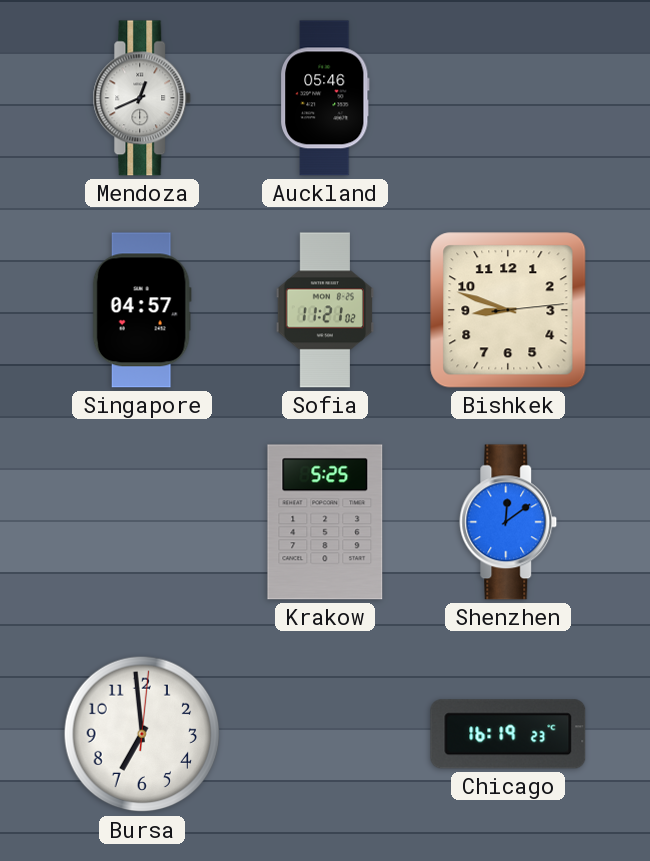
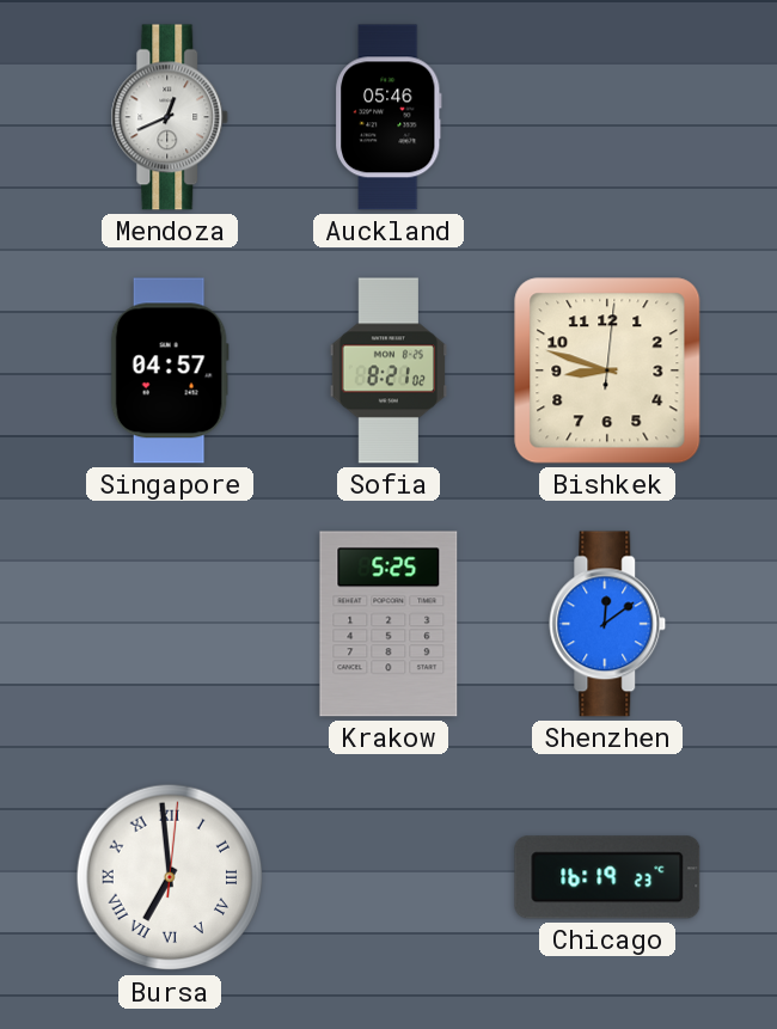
Sofia: 11:21 -> 8:21 (389, 370)
Bishkek: 8:48:14 -> 8:48:01 (607, 370)
Bursa numerals: Arabic -> Roman (170, 877)
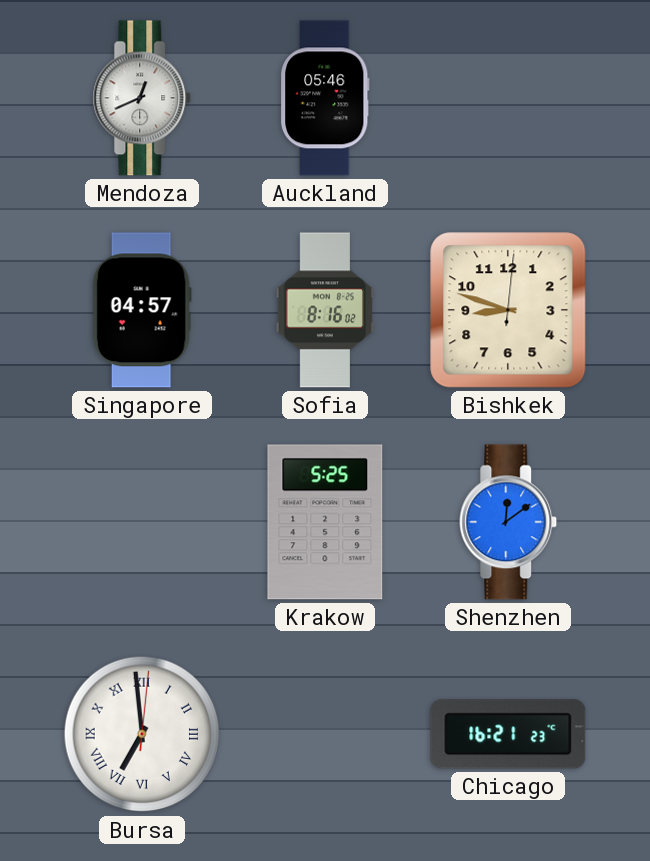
Sofia: 8:21 -> 8:16 (325, 310)
Chicago: 16:19 -> 16:21 (508, 734)
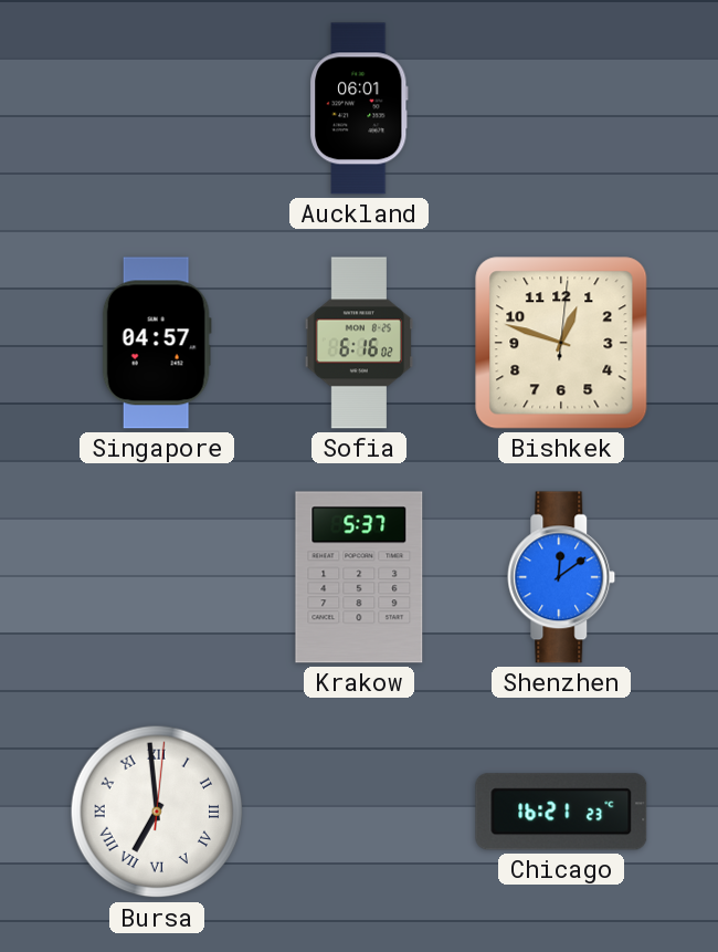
Mendoza: 12:41 -> none (142, 98)
Auckland: 05:46 -> 06:01 (360, 108)
Sofia: 8:16 -> 6:16 (359, 343)
Bishkek: 8:48 -> 12:48 (561, 343)
Krakow: 5:25 -> 5:37 (359, 577)
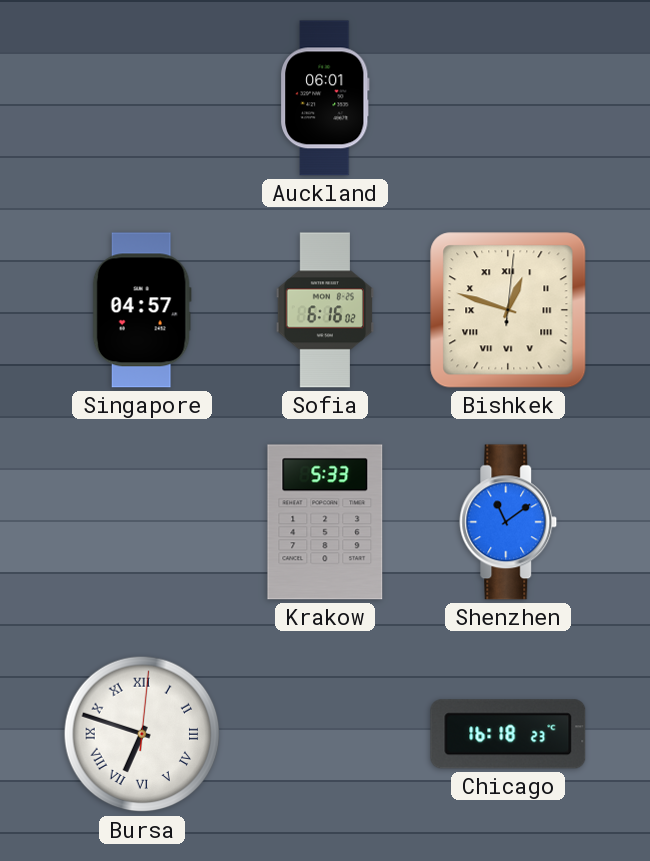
Bishkek numerals: Arabic -> Roman (508, 310)
Krakow: 5:37 -> 5:33 (325, 522)
Shenzhen: 12:09 -> 11:09 (508, 522)
Bursa: 6:59 -> 6:48 (142, 734)
Chicago: 16:21 -> 16:18 (508, 734)
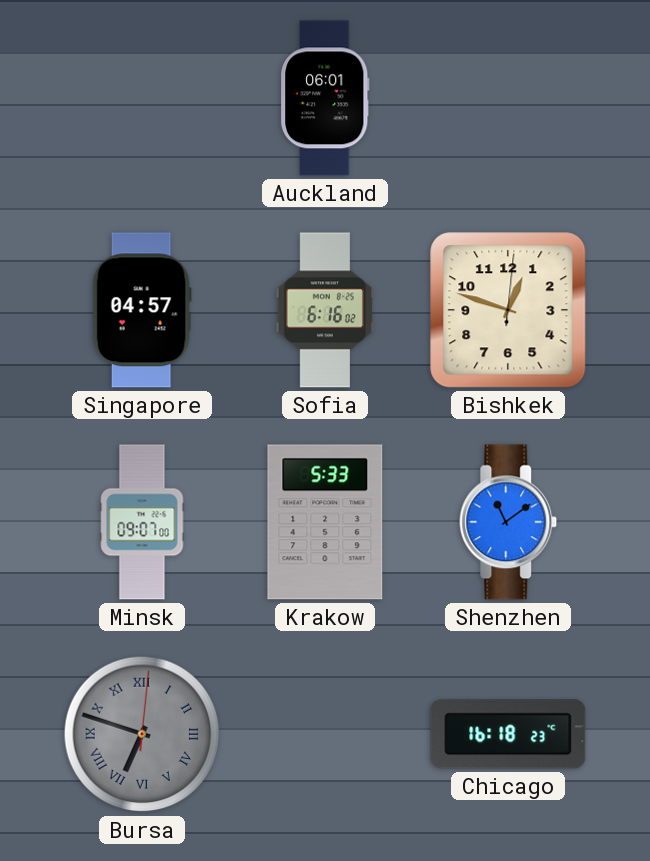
Bishkek numerals: Roman -> Arabic (508, 310)
Minsk: none -> 09:07 (142, 522)
Bursa dial: white -> grey (142, 734)
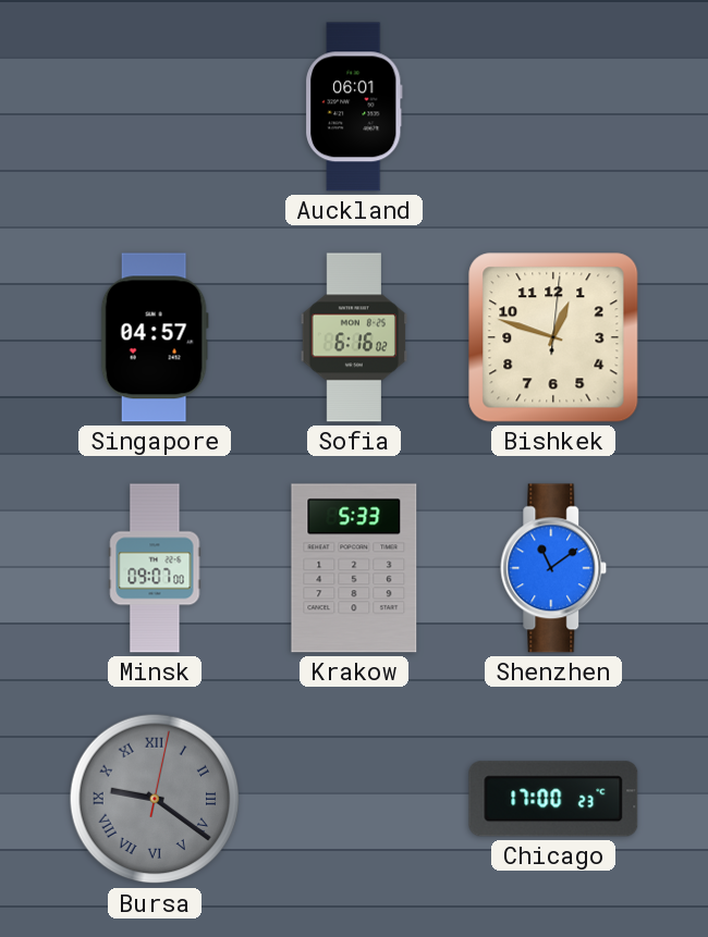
Bursa: 6:48 -> 9:21 (155, 799)
Chicago: 16:18 -> 17:00 (553, 799)
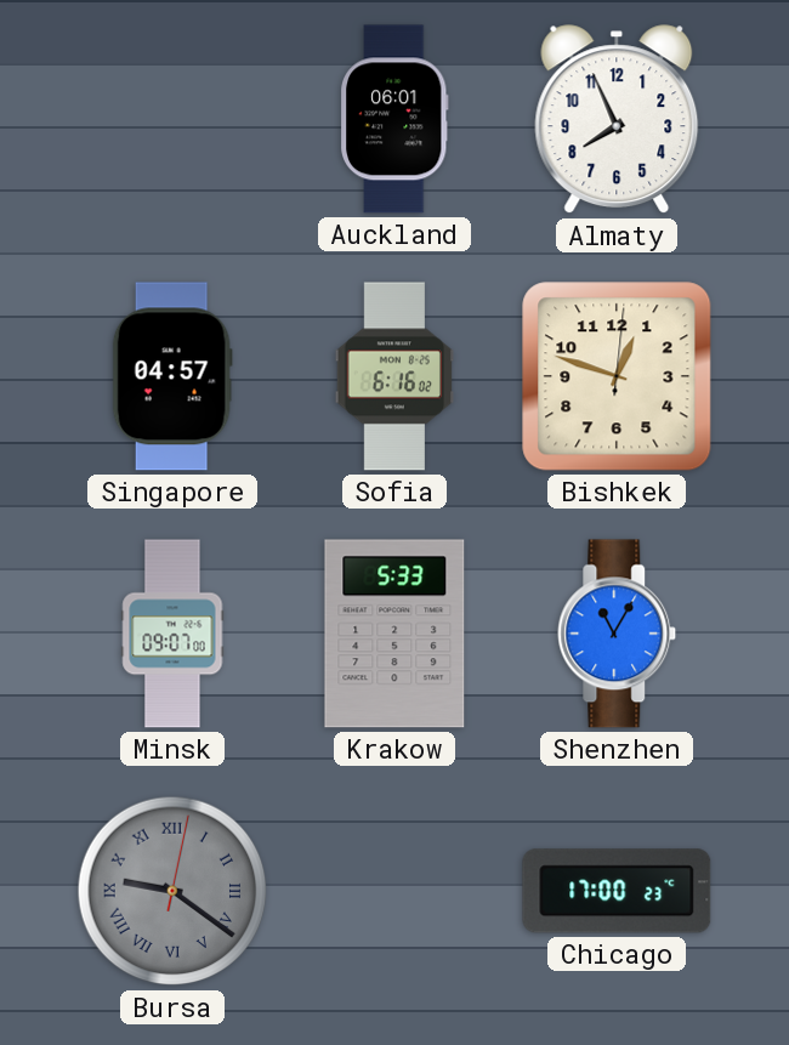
Almaty: none -> 7:56 (617, 120)
Shenzhen: 11:09 -> 11:05 (617, 634)
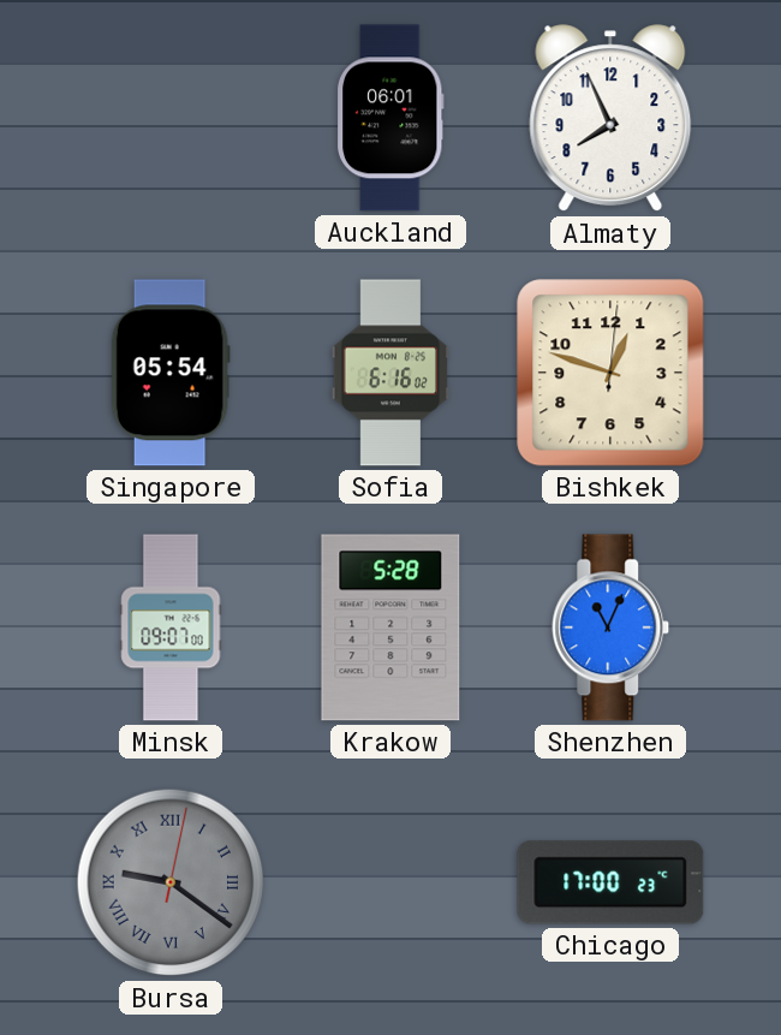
Singapore: 04:57 -> 05:54 (171, 373)
Krakow: 5:33 -> 5:28 (390, 627)
Shenzhen: 11:05 -> 11:04 (610, 627)
